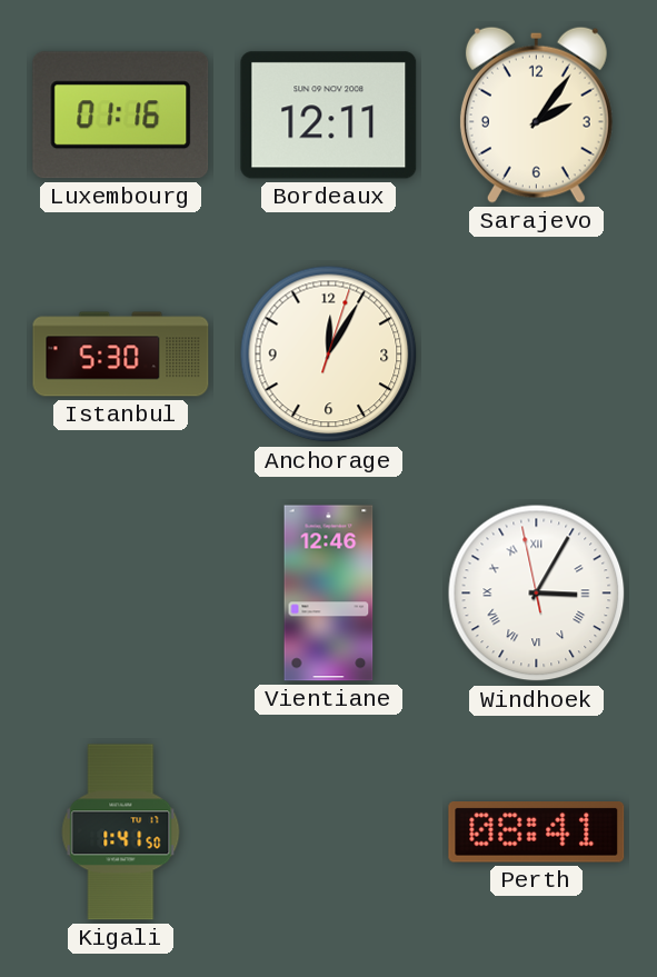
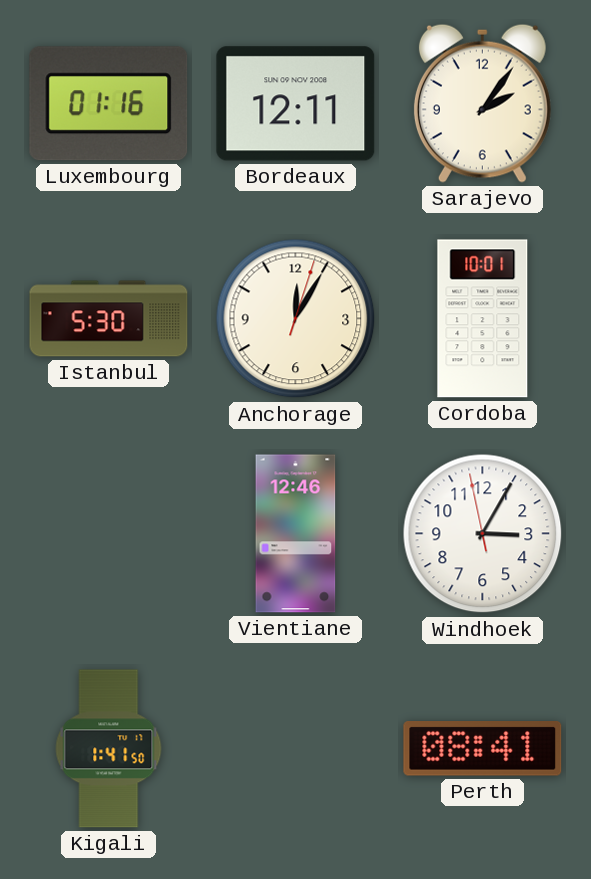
Cordoba: none -> 10:01 (483, 319)
Windhoek numerals: Roman -> Arabic (483, 534)
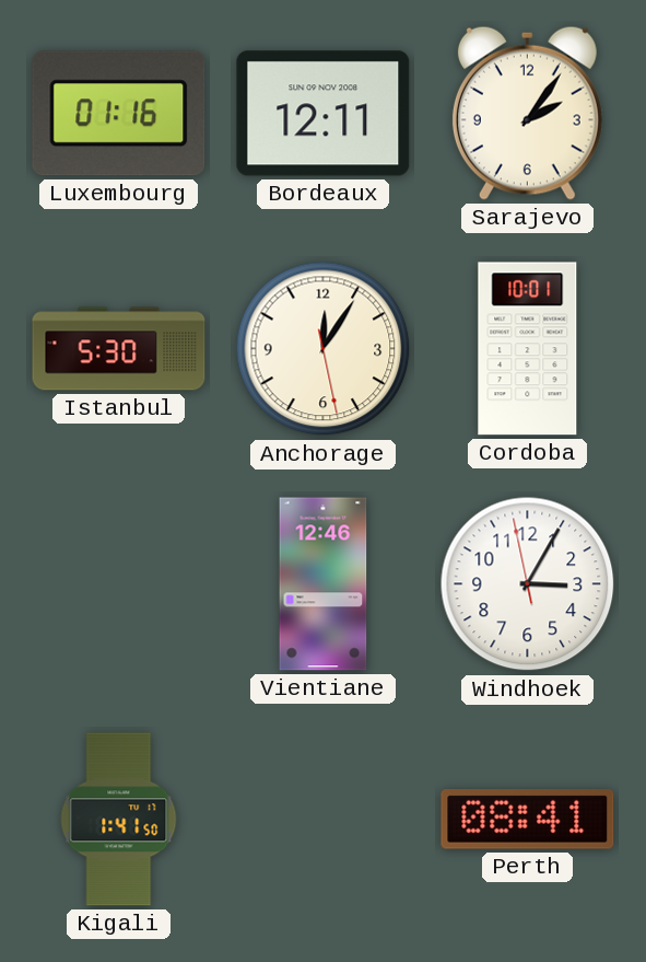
Anchorage: 12:05:03 -> 12:05:28 (324, 349)
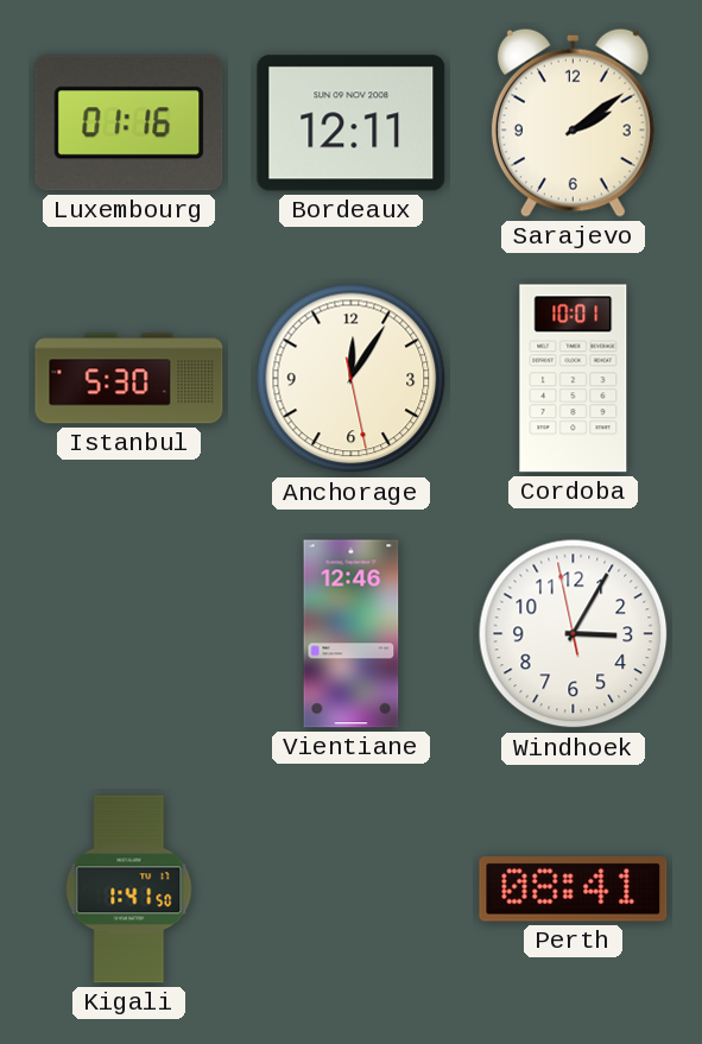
Sarajevo: 2:06 -> 2:09 (573, 122)
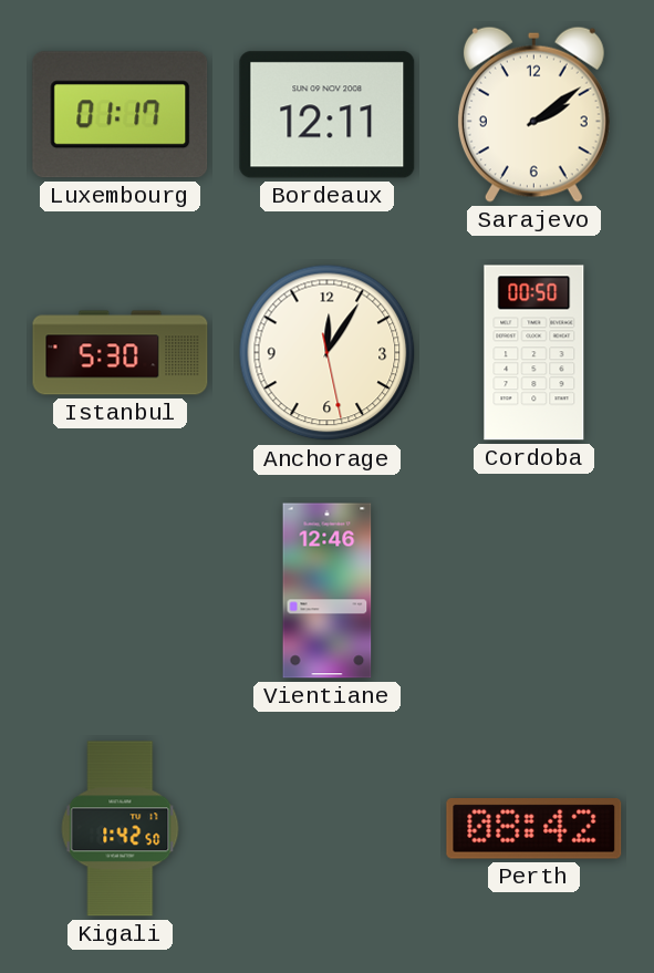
Luxembourg: 01:16 -> 01:17 (121, 115)
Cordoba: 10:01 -> 00:50 (534, 353)
Windhoek: 3:04 -> none (574, 634)
Kigali: 1:41 -> 1:42 (121, 829)
Perth: 08:41 -> 08:42 (534, 829)
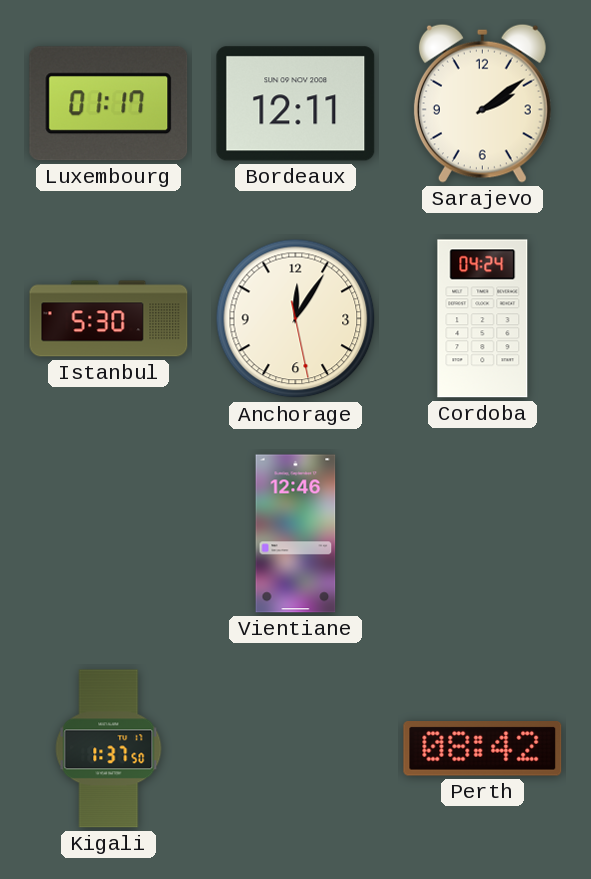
Cordoba: 00:50 -> 04:24 (483, 319)
Kigali: 1:42 -> 1:37 (109, 749)
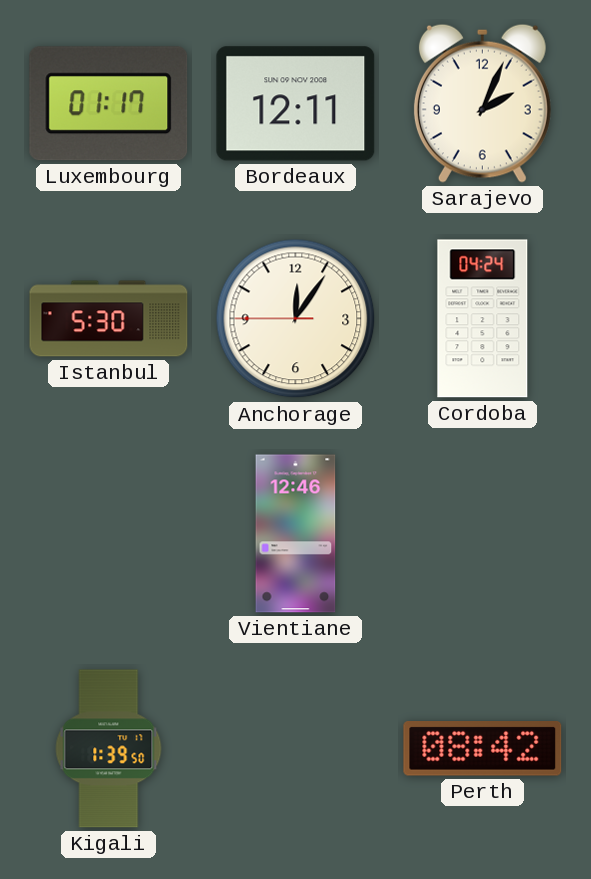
Sarajevo: 2:09 -> 2:04 (482, 103)
Anchorage: 12:05:28 -> 12:05:45 (296, 319)
Kigali: 1:37 -> 1:39 (109, 749)
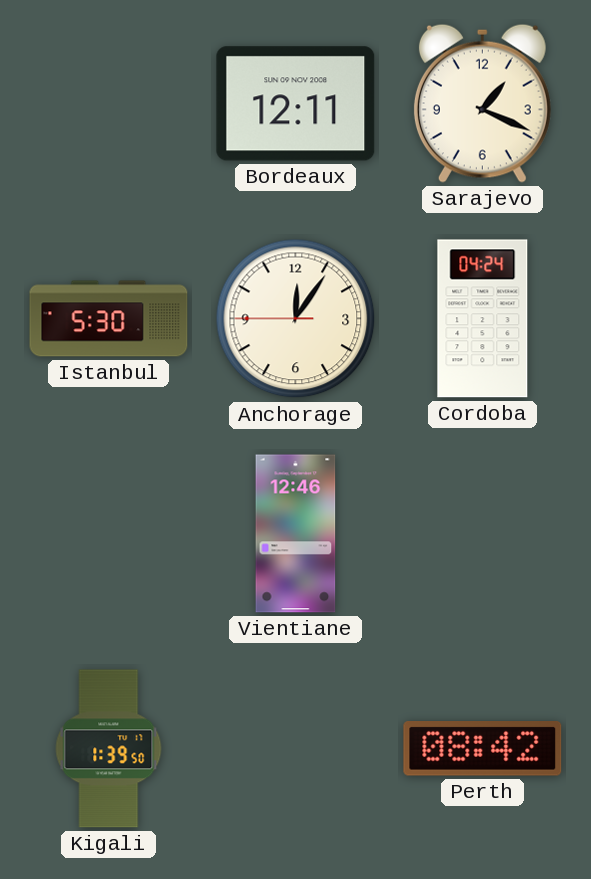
Luxembourg: 01:17 -> none (109, 104)
Sarajevo: 2:04 -> 1:19 (482, 103)
